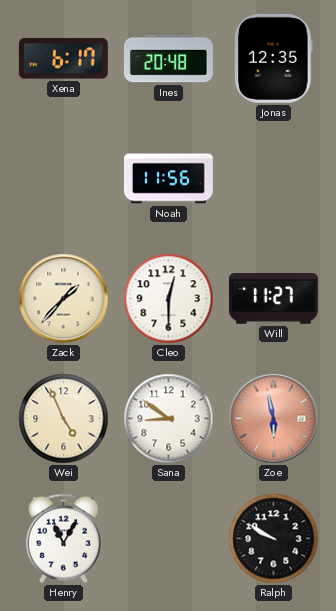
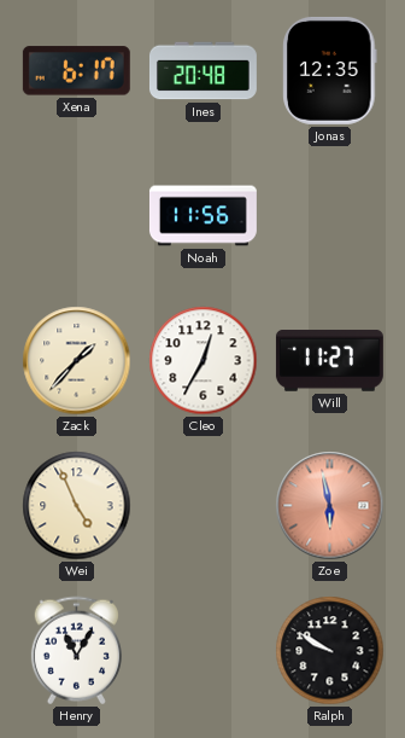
Cleo: 12:30 -> 12:35 (204, 361)
Sana: 8:51 -> none (169, 419)
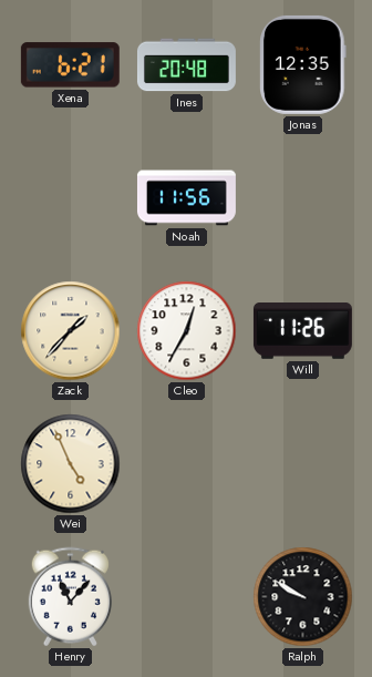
Xena: 6:17 -> 6:21 (70, 65)
Will: 11:27 -> 11:26 (302, 331)
Zoe: 5:58 -> none (330, 506)
Henry: 11:05 -> 11:07 (70, 597)
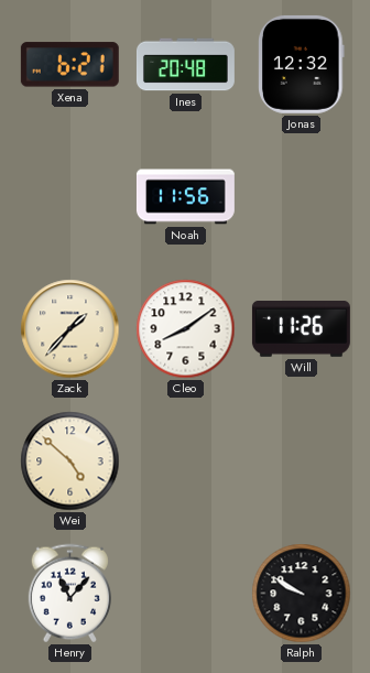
Jonas: 12:35 -> 12:32 (302, 64)
Cleo: 12:35 -> 8:09 (186, 329)
Wei: 4:56 -> 4:52 (70, 462)
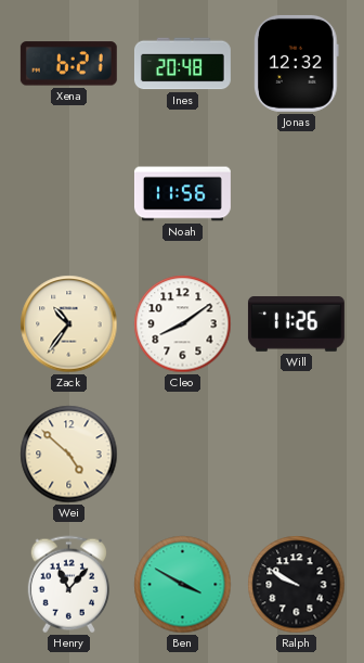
Zack: 1:37 -> 10:36 (69, 324)
Ben: none -> 3:50 (183, 585)
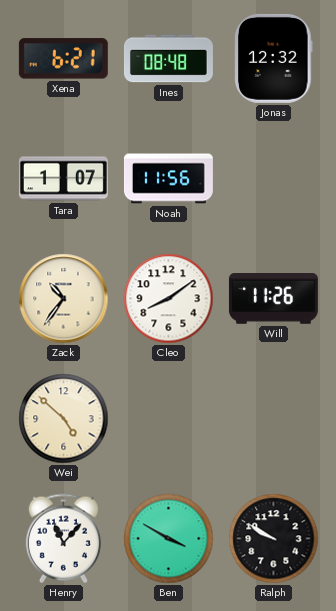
Ines: 20:48 -> 08:48 (168, 59)
Tara: none -> 1:07 (63, 179)
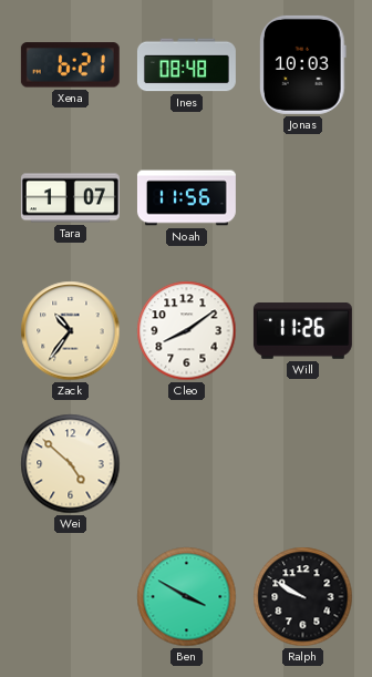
Jonas: 12:32 -> 10:03 (303, 64)
Henry: 11:07 -> none (63, 539)
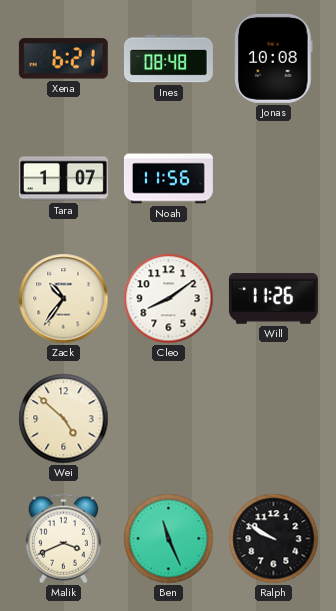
Jonas: 10:03 -> 10:08 (274, 58)
Malik: none -> 3:41 (63, 539)
Ben: 3:50 -> 11:26 (169, 539)
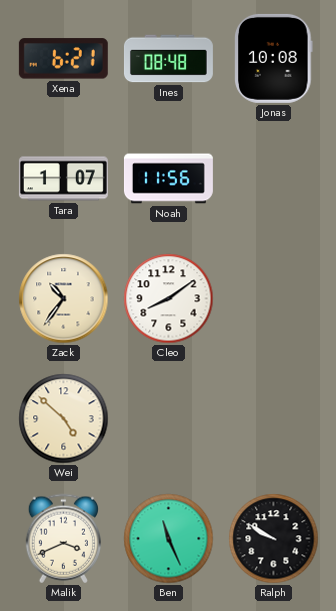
Will: 11:26 -> none (273, 299)
